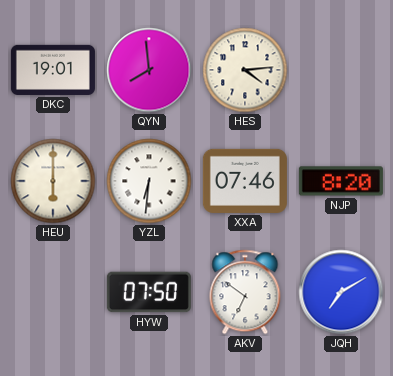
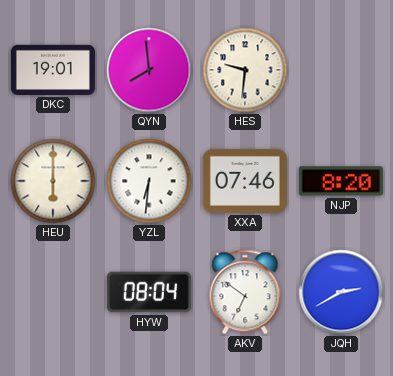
HES: 4:14 -> 9:31 (245, 70)
HYW: 07:50 -> 08:04 (149, 292)
JQH: 7:10 -> 2:40 (341, 292)
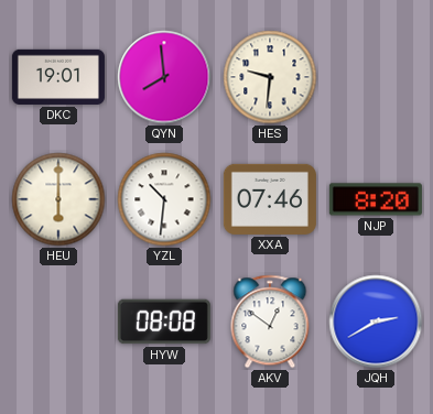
YZL: 6:31 -> 10:31 (164, 199)
HYW: 08:04 -> 08:08 (164, 322)
AKV: 6:51 -> 12:51 (270, 322)
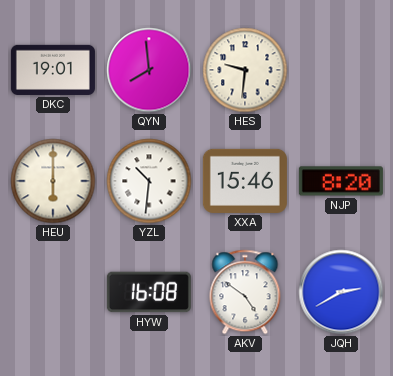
XXA: 07:46 -> 15:46 (245, 181)
HYW: 08:08 -> 16:08 (149, 292)
AKV: 12:51 -> 4:51 (245, 292)
